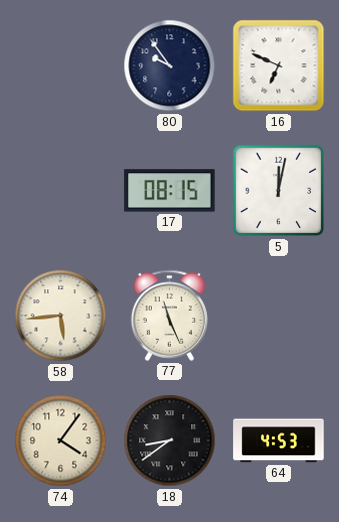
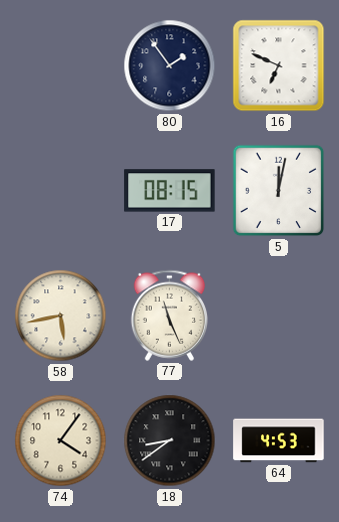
80: 9:54 -> 1:54 (170, 66)
58: 5:44 -> 5:43 (61, 316)
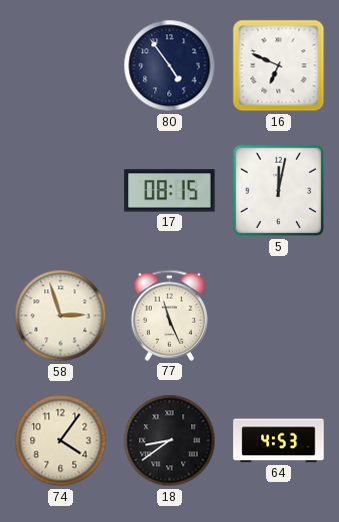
80: 1:54 -> 4:54 (170, 66)
58: 5:43 -> 2:57 (61, 316)
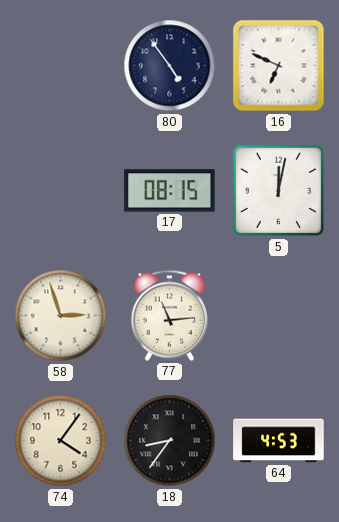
77: 11:26 -> 11:14 (169, 315)
18: 8:39 -> 8:36 (170, 441)
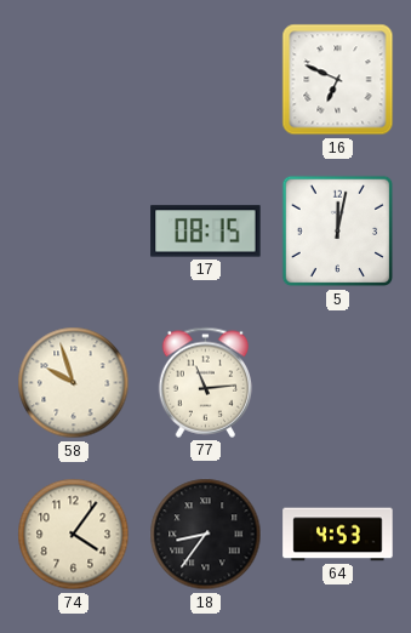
80: 4:54 -> none (170, 66)
58: 2:57 -> 9:57 (74, 383)
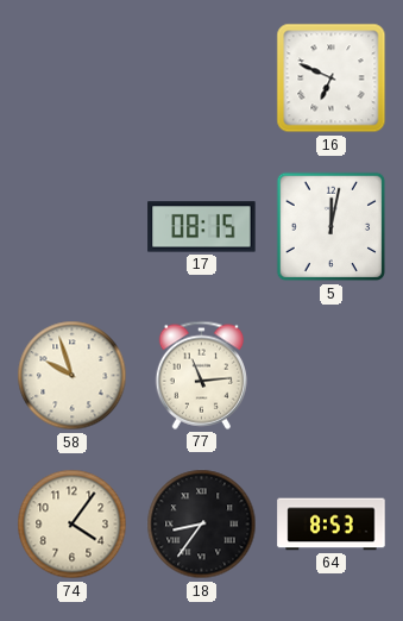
64: 4:53 -> 8:53 (332, 525)
